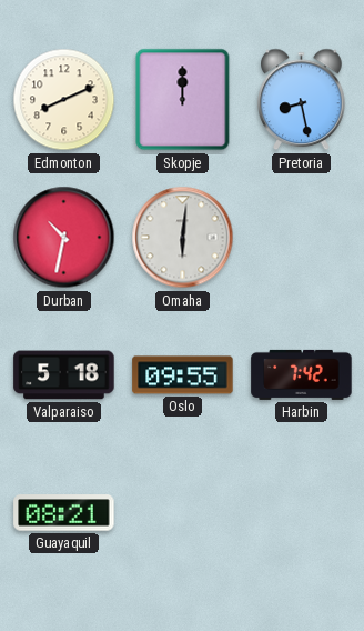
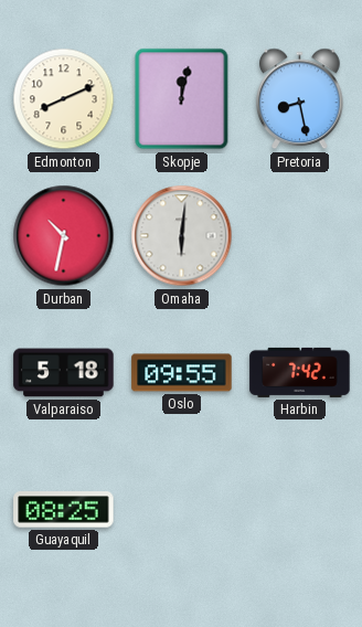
Skopje: 12:00 -> 12:02 (182, 99)
Guayaquil: 08:21 -> 08:25 (64, 510)
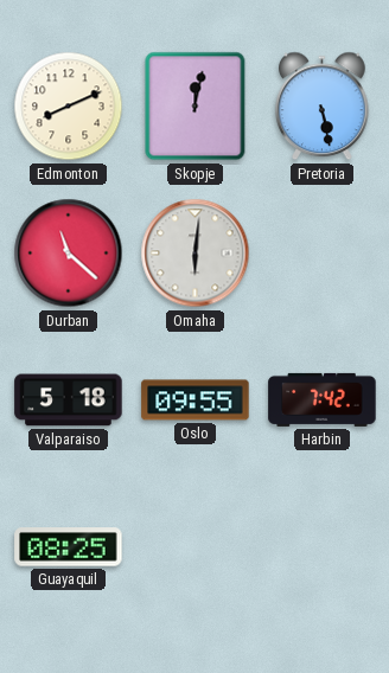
Pretoria: 8:28 -> 5:28 (323, 107)
Durban: 10:32 -> 11:22 (69, 254)
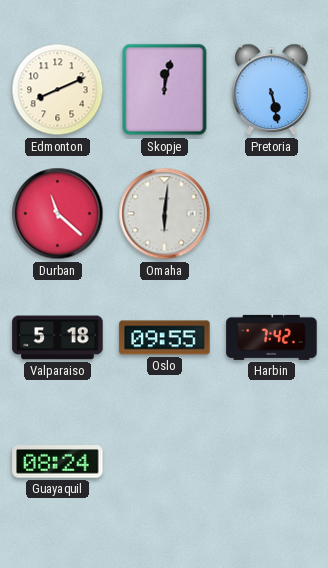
Guayaquil: 08:25 -> 08:24 (58, 462)
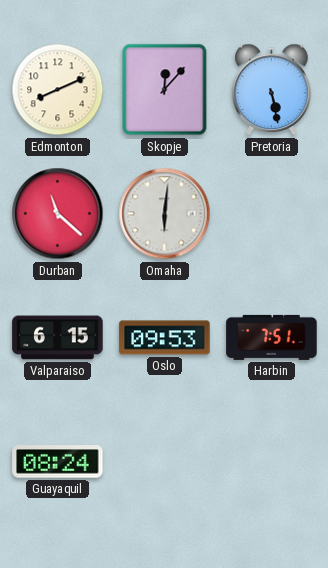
Skopje: 12:02 -> 12:07 (165, 90)
Valparaiso: 5:18 -> 6:15 (58, 338)
Oslo: 09:55 -> 09:53 (165, 338)
Harbin: 7:42 -> 7:51 (272, 337)
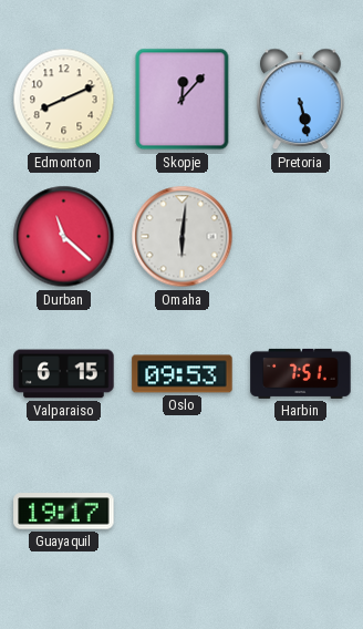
Guayaquil: 08:24 -> 19:17 (64, 512)
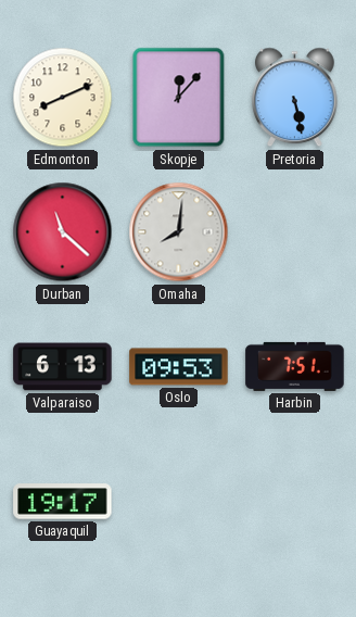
Omaha: 6:01 -> 8:01 (179, 232)
Valparaiso: 6:15 -> 6:13 (63, 367)
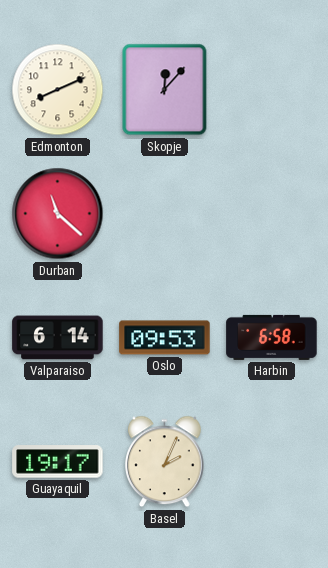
Pretoria: 5:28 -> none (295, 98)
Omaha: 8:01 -> none (179, 232)
Valparaiso: 6:13 -> 6:14 (58, 338)
Harbin: 7:51 -> 6:58 (272, 337)
Basel: none -> 2:04 (165, 462)
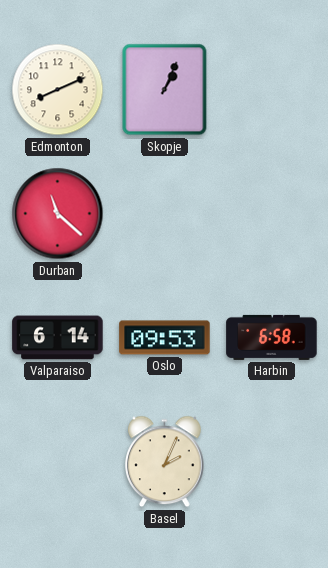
Skopje: 12:07 -> 1:04 (165, 90)
Guayaquil: 19:17 -> none (58, 462)
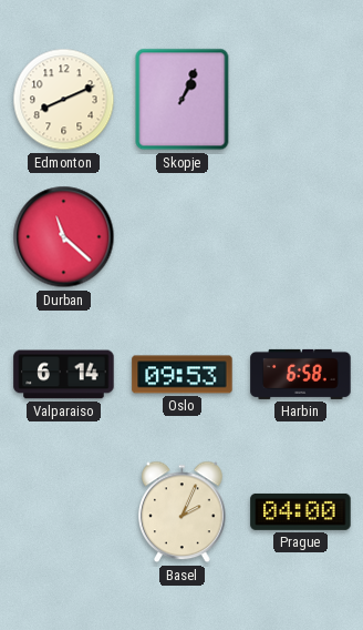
Prague: none -> 04:00 (301, 511)
